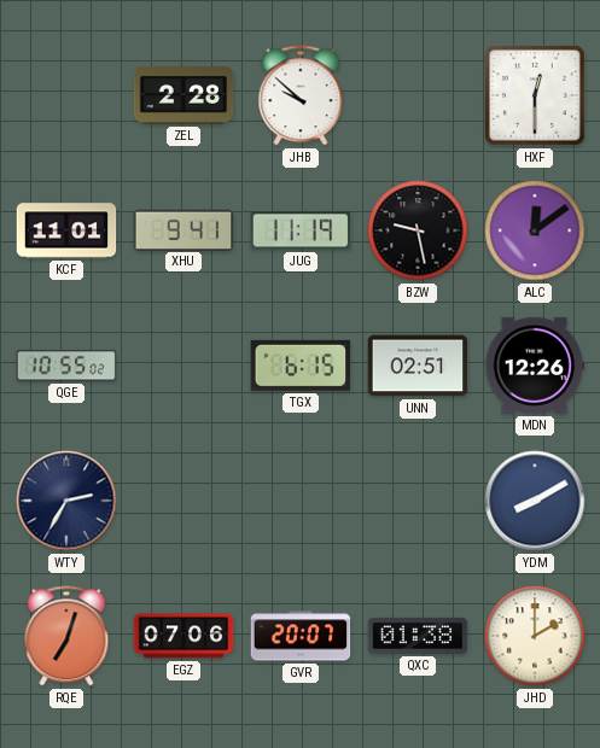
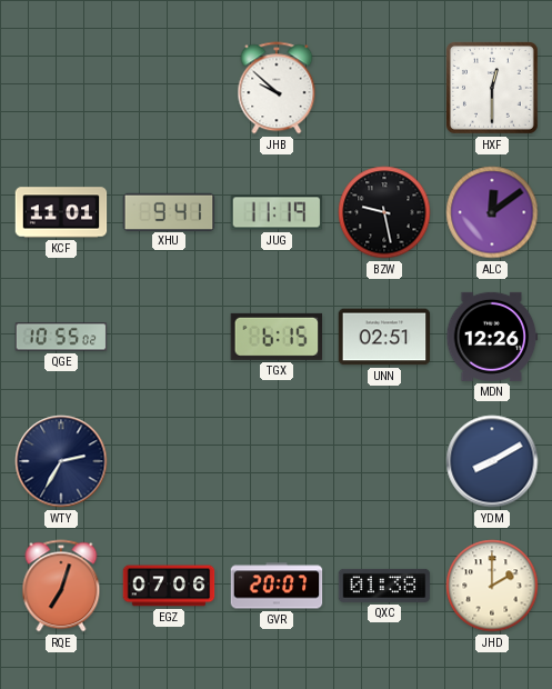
ZEL: 2:28 -> none (184, 97)
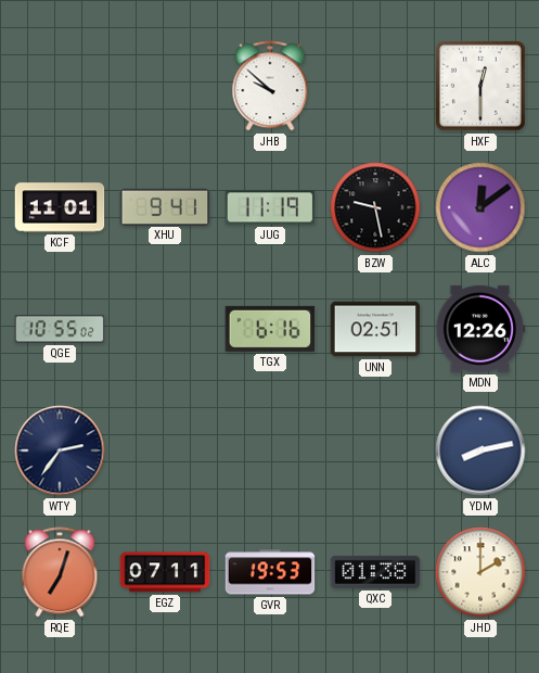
TGX: 6:15 -> 6:16 (270, 329)
WTY: 2:35 -> 2:36 (60, 450)
YDM: 8:10 -> 8:13 (480, 450)
EGZ: 07:06 -> 07:11 (165, 572)
GVR: 20:07 -> 19:53 (270, 572)
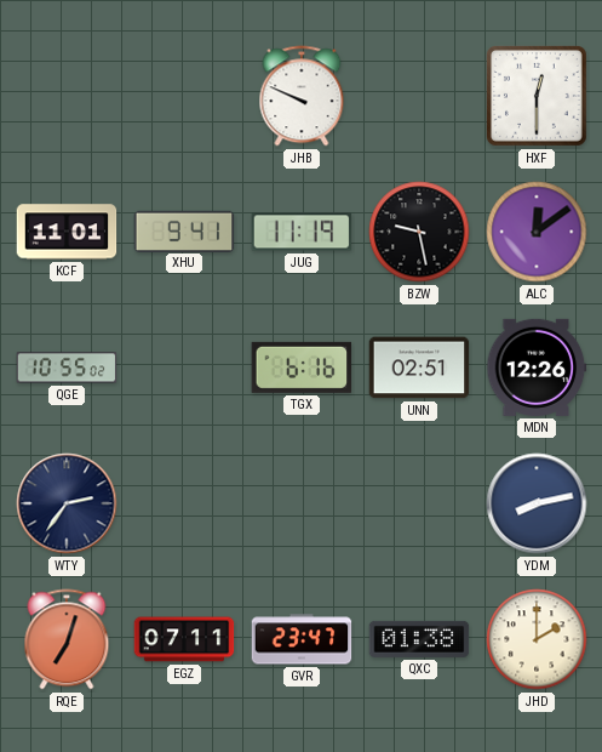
JHB: 9:52 -> 9:49 (302, 96)
GVR: 19:53 -> 23:47 (302, 639)
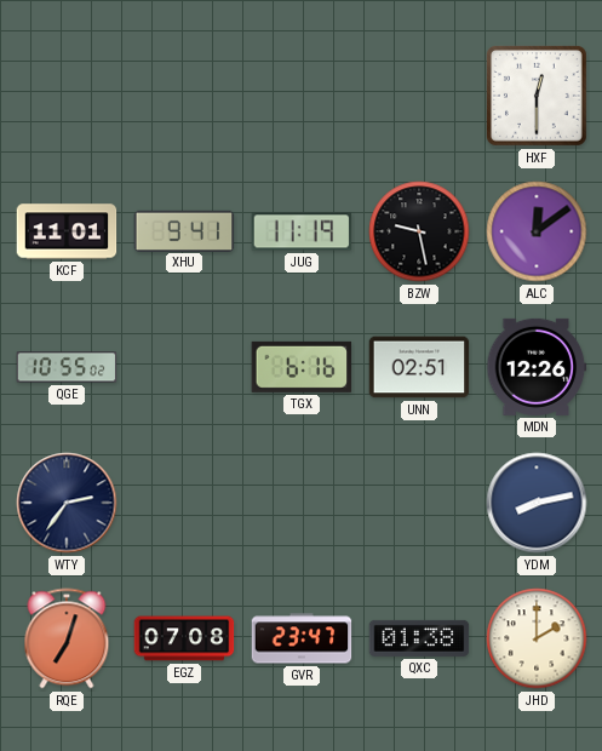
JHB: 9:49 -> none (302, 96)
EGZ: 07:11 -> 07:08 (184, 638)
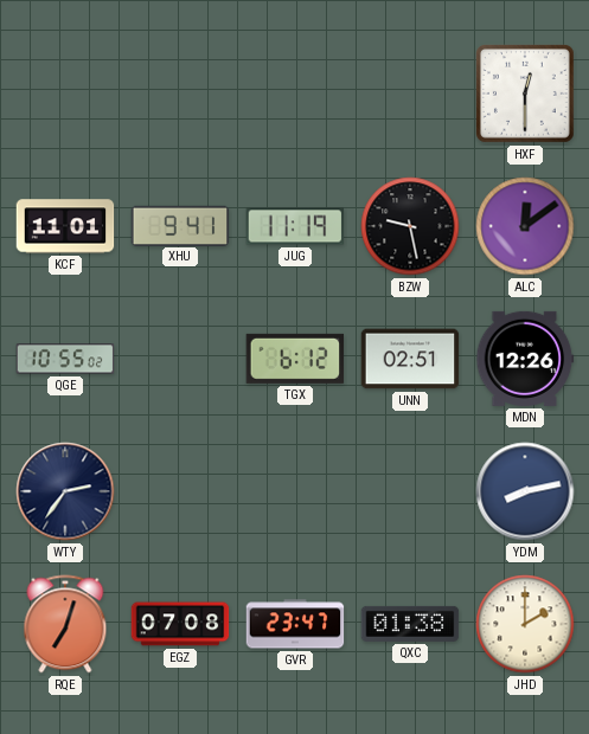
TGX: 6:16 -> 6:12 (295, 359)
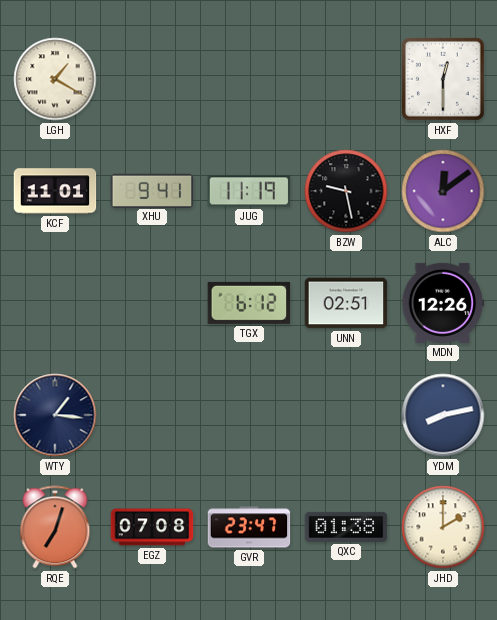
LGH: none -> 1:20 (55, 79)
QGE: 10:55 -> none (65, 359)
WTY: 2:36 -> 1:16 (55, 415)
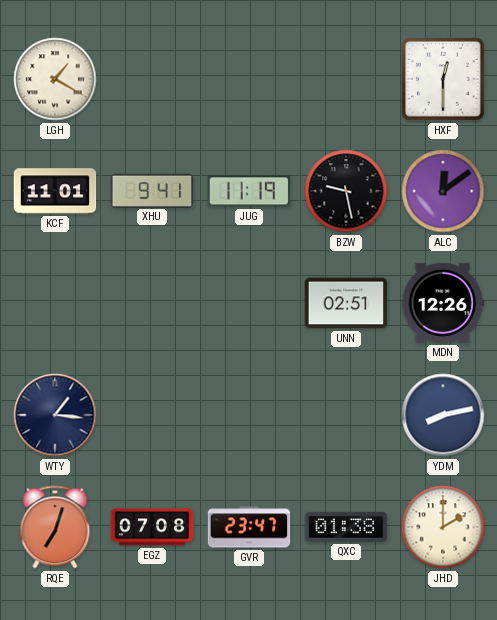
TGX: 6:12 -> none (249, 303)
